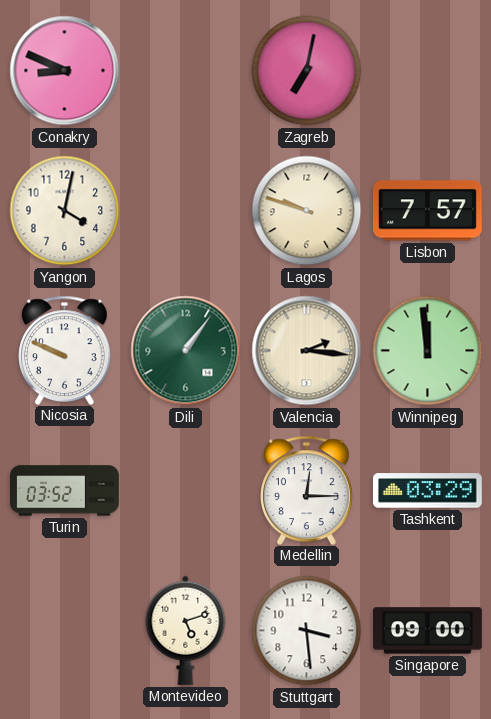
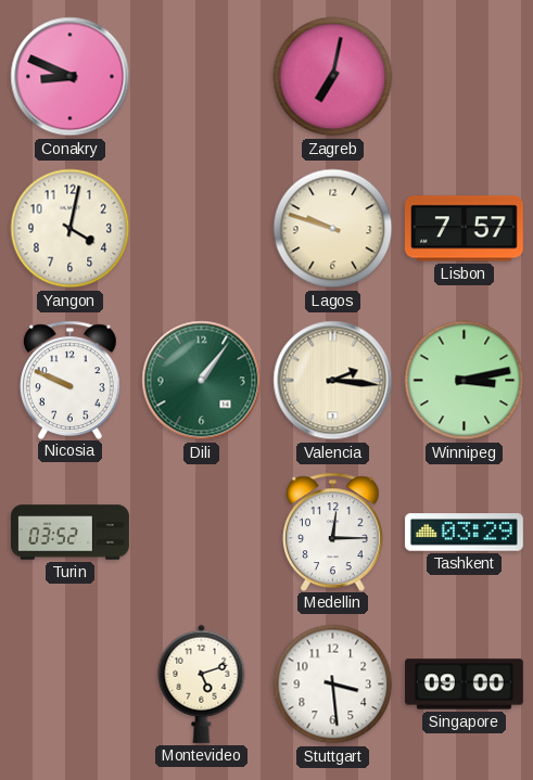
Winnipeg: 11:59 -> 3:13 (465, 381)
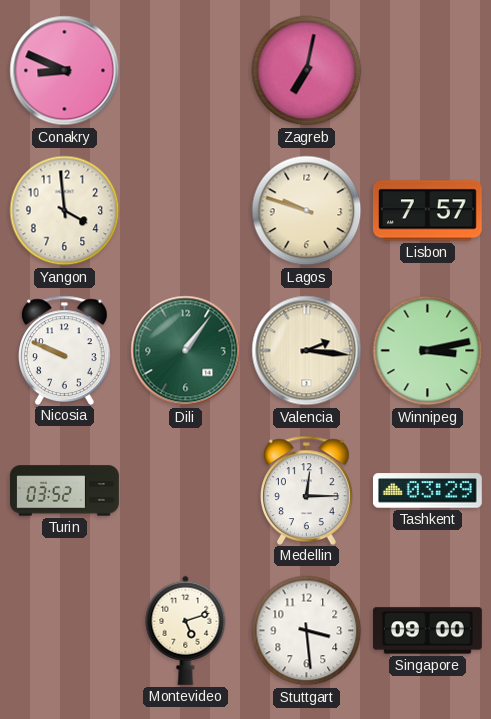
Yangon: 4:02 -> 3:59 (65, 211)
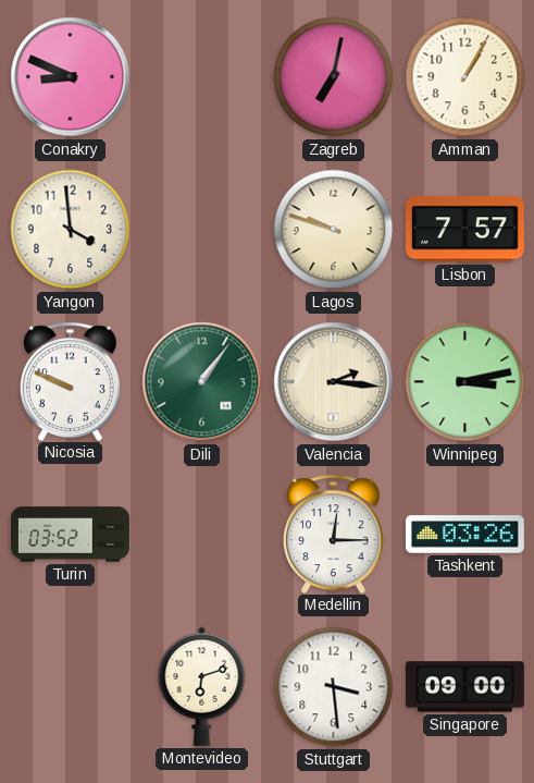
Amman: none -> 1:05 (465, 77)
Tashkent: 03:29 -> 03:26 (464, 535)
Montevideo: 5:12 -> 6:12 (202, 686)
